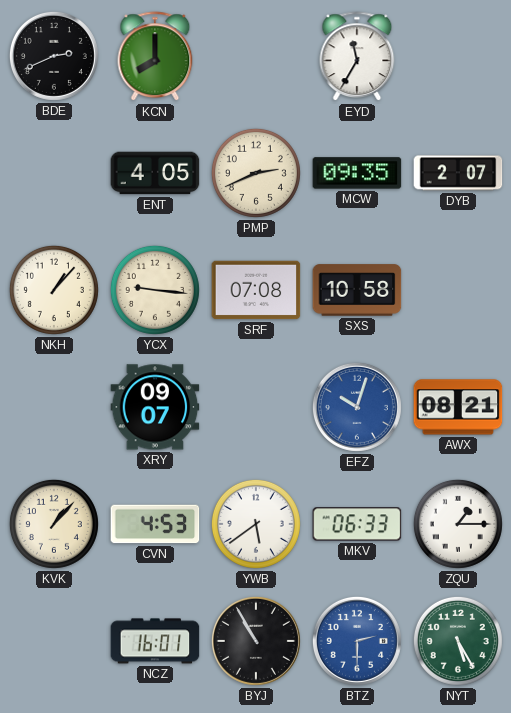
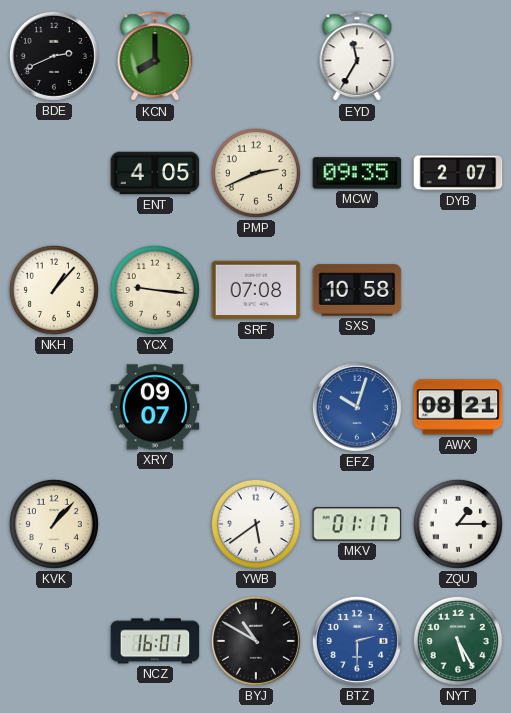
CVN: 4:53 -> none (155, 524)
MKV: 06:33 -> 01:17 (357, 524)
BYJ: 10:55 -> 10:50 (256, 641)
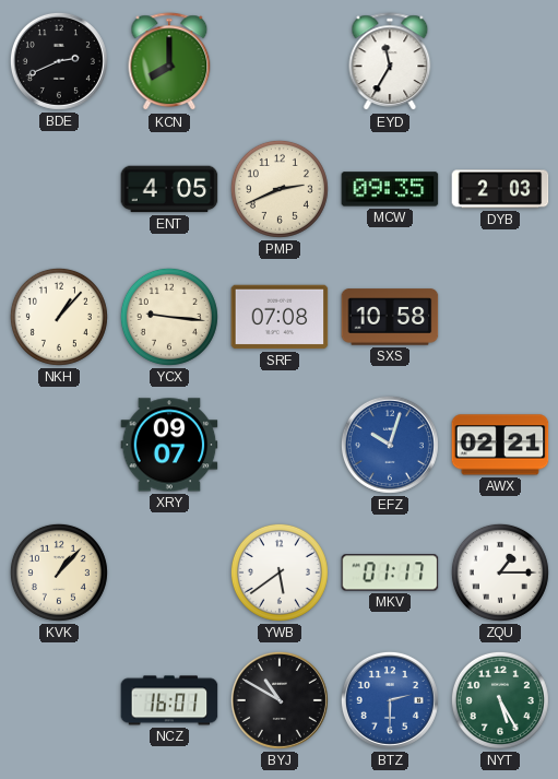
DYB: 2:07 -> 2:03 (500, 189)
AWX: 08:21 -> 02:21 (500, 445)
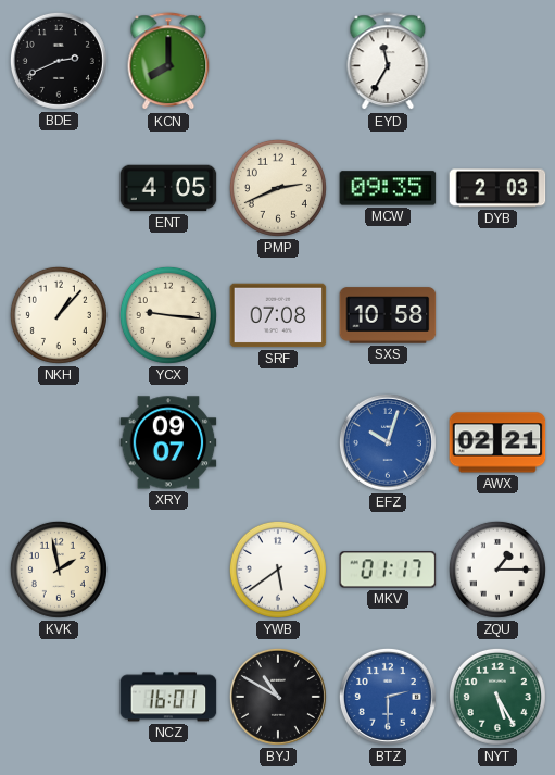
KVK: 1:07 -> 1:58 (59, 570)
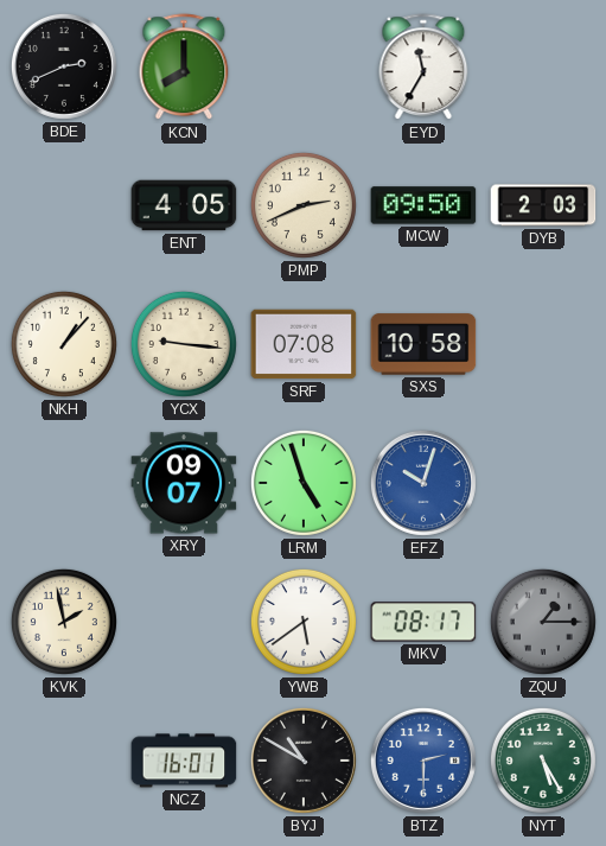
MCW: 09:35 -> 09:50 (423, 205)
LRM: none -> 4:57 (304, 483)
AWX: 02:21 -> none (497, 442)
MKV: 01:17 -> 08:17 (423, 622)
ZQU dial: white -> grey (543, 622)
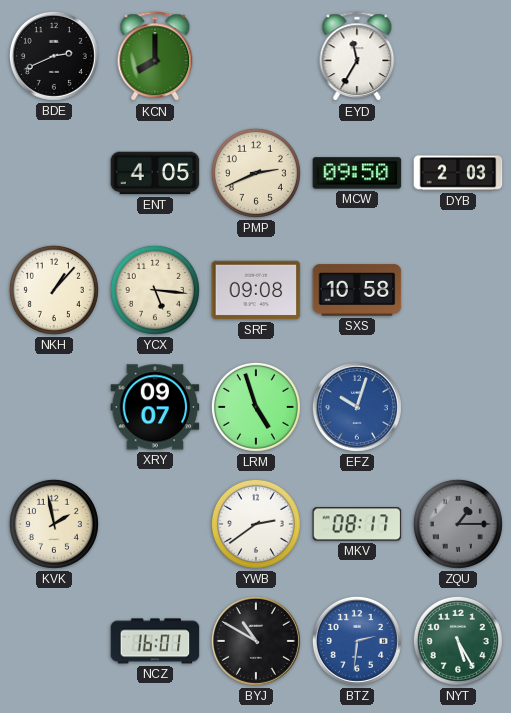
YCX: 9:16 -> 5:16 (155, 290)
SRF: 07:08 -> 09:08 (256, 290)
YWB: 5:39 -> 2:39 (256, 524)
BTZ: 2:30 -> 2:31 (357, 641)
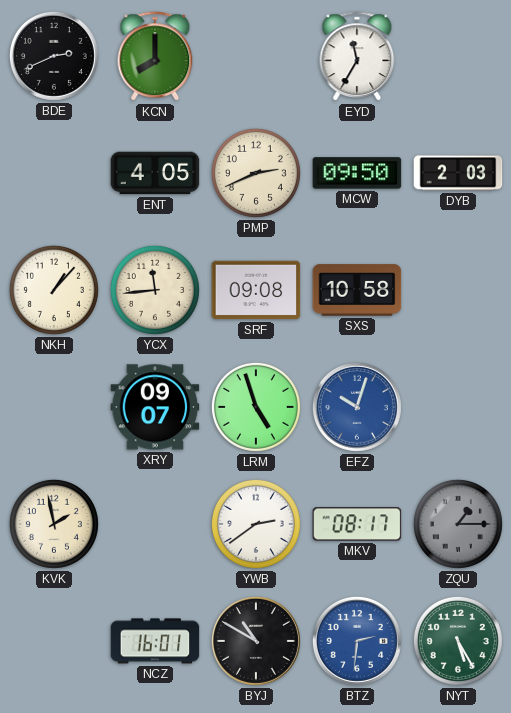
YCX: 5:16 -> 11:44 (155, 290)
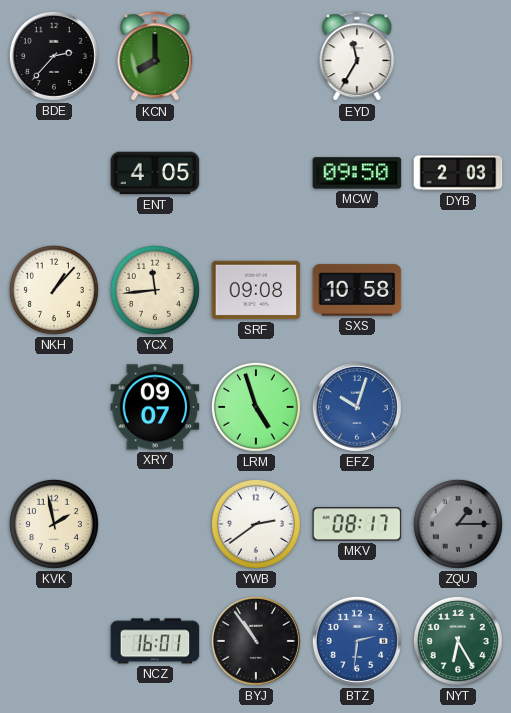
BDE: 2:41 -> 2:37 (54, 56)
PMP: 2:41 -> none (256, 173)
BYJ: 10:50 -> 10:54 (256, 641)
NYT: 5:25 -> 6:25 (458, 641)
